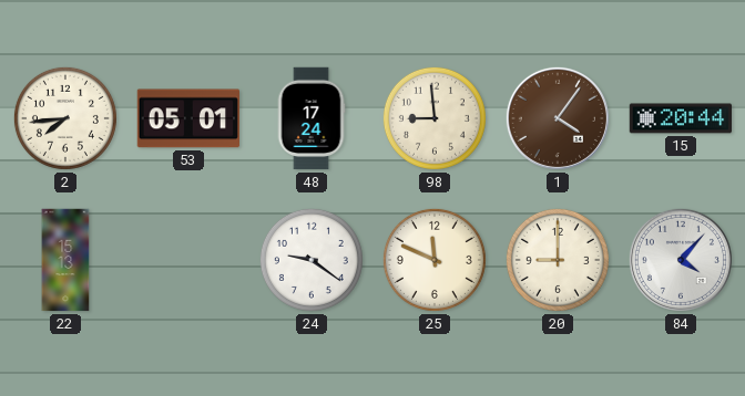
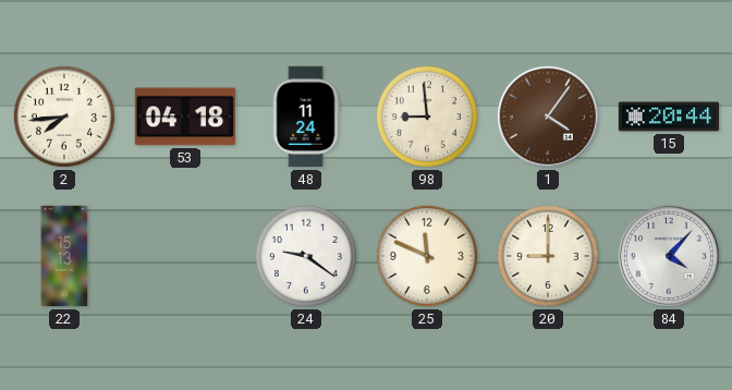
53: 05:01 -> 04:18 (184, 117)
48: 17:24 -> 11:24 (306, 117)
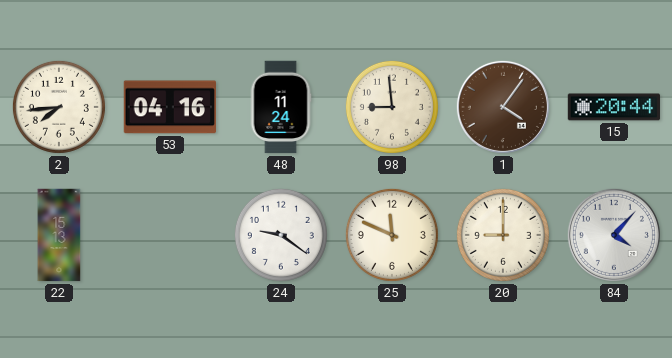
53: 04:18 -> 04:16 (169, 107)
